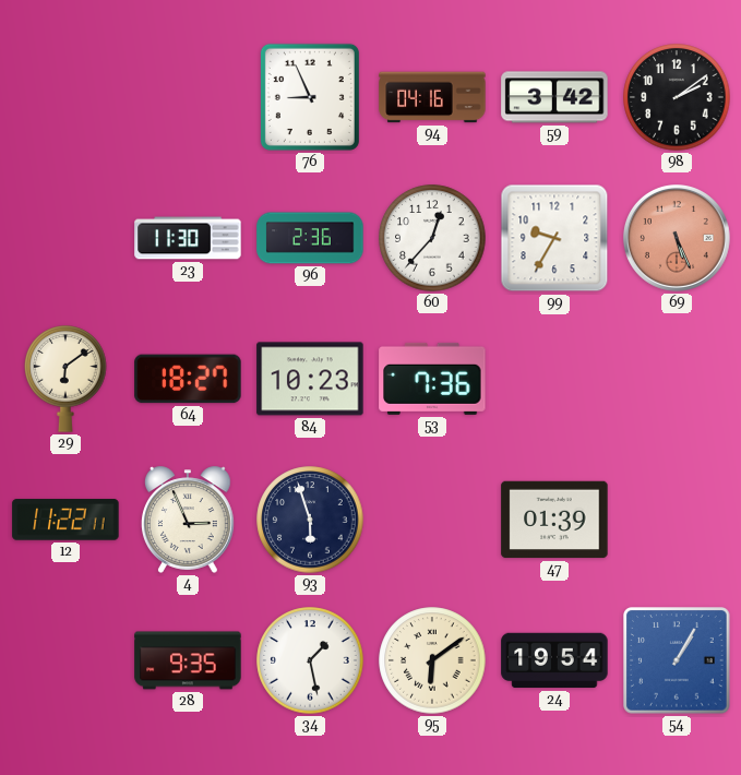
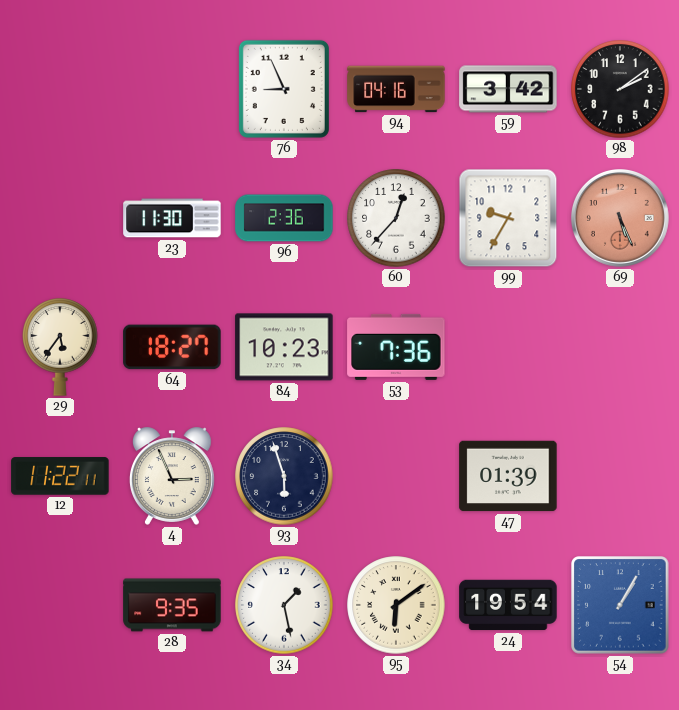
29: 6:09 -> 5:36 (60, 347)
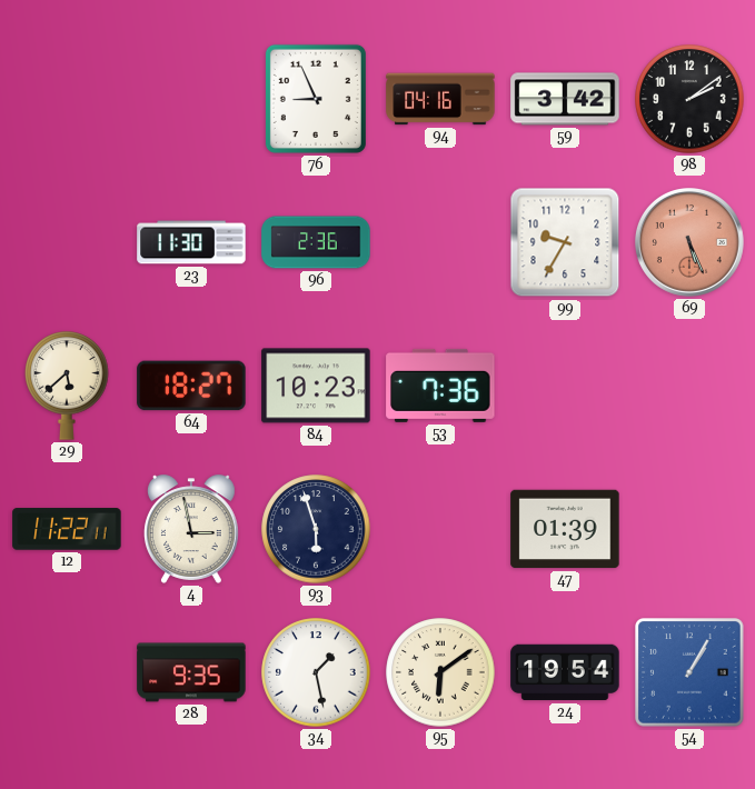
60: 12:37 -> none (396, 218)
29: 5:36 -> 5:38 (67, 386)
4: 2:56 -> 2:58 (191, 529)
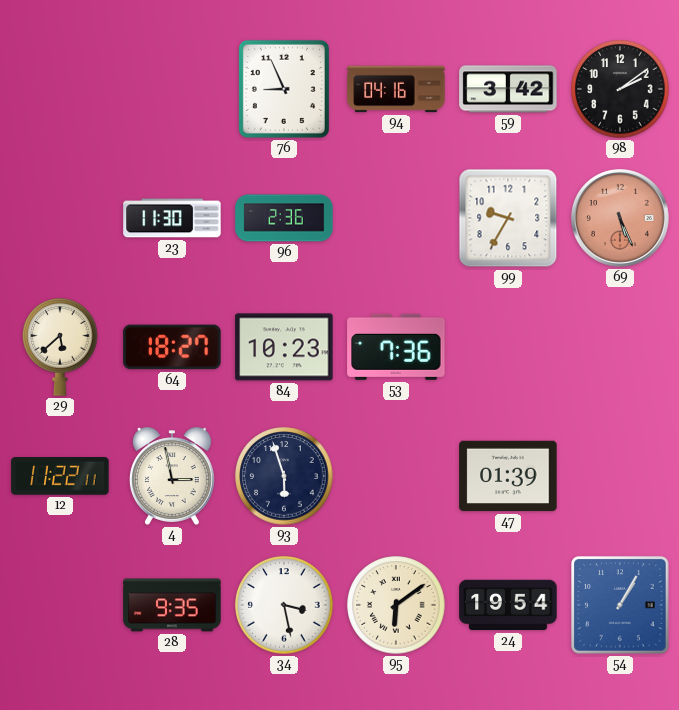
34: 1:28 -> 3:28 (284, 605)
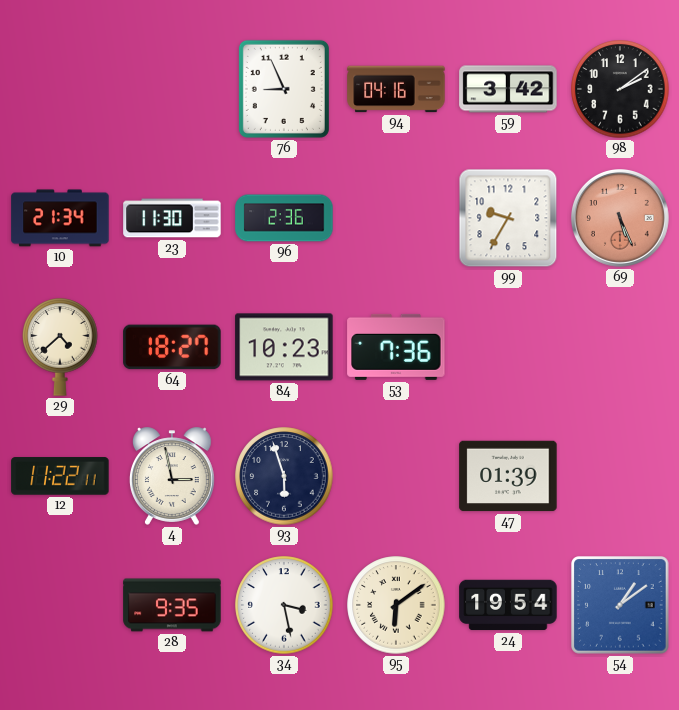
10: none -> 21:34 (60, 218)
29: 5:38 -> 4:38 (60, 347)
54: 1:05 -> 1:09 (620, 605)
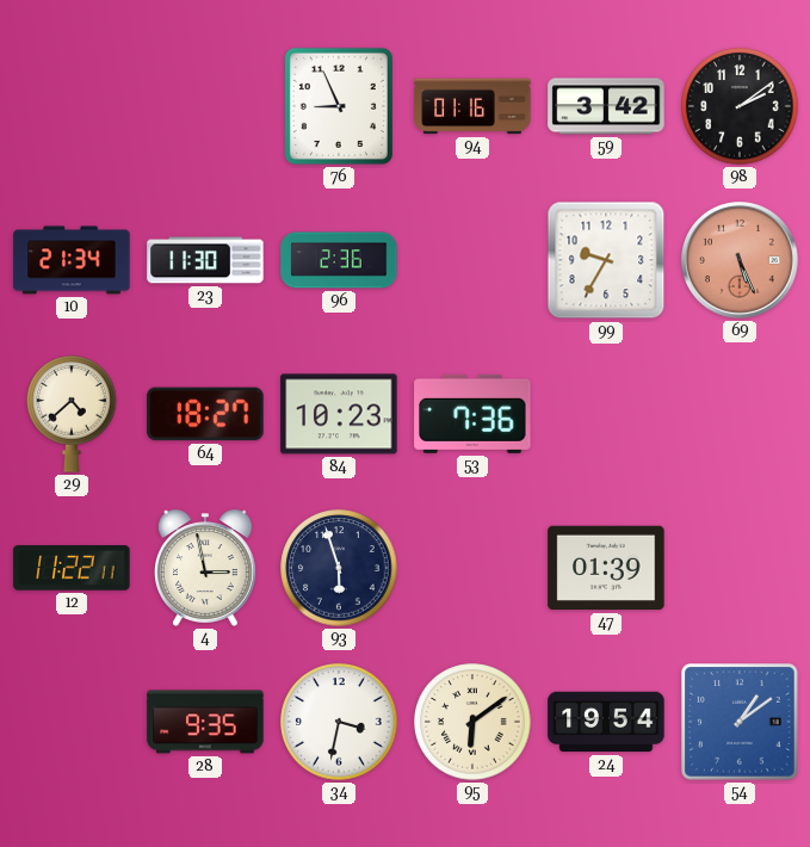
94: 04:16 -> 01:16 (472, 106)
34: 3:28 -> 3:32 (339, 722)
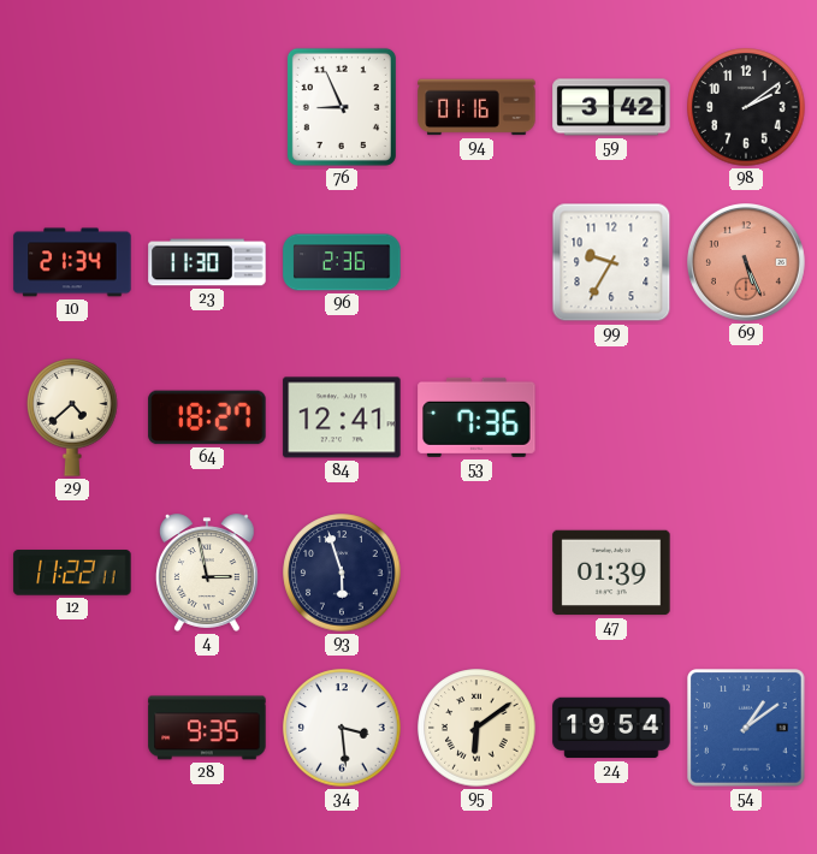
84: 10:23 -> 12:41 (342, 417)
34: 3:32 -> 3:29 (342, 728)
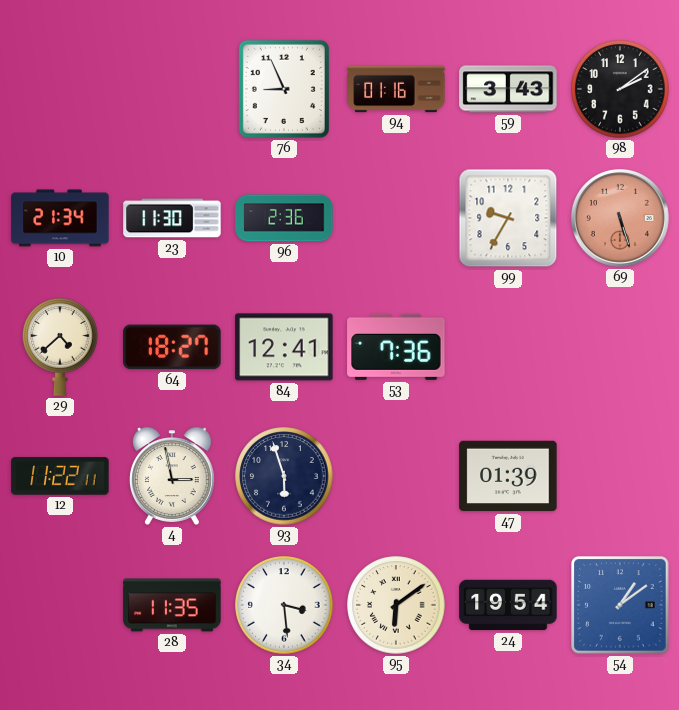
59: 3:42 -> 3:43 (508, 89)
69: 5:26 -> 5:27 (621, 219)
28: 9:35 -> 11:35 (172, 605)
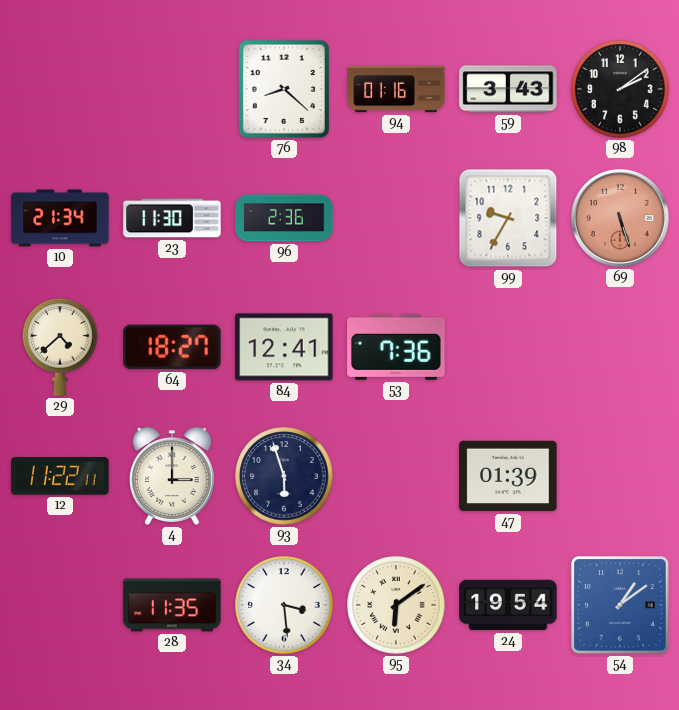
76: 8:56 -> 8:22 (284, 89)
4: 2:58 -> 3:00 (172, 476)
